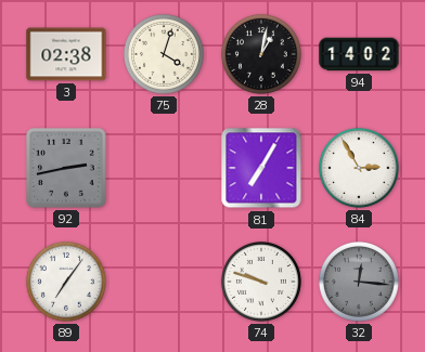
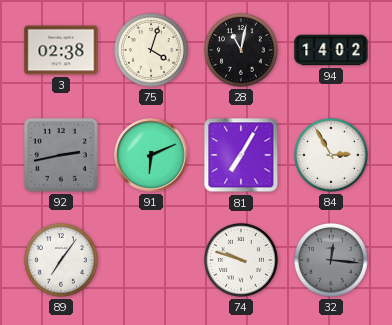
28: 1:02 -> 11:02 (241, 50)
91: none -> 6:11 (151, 155)
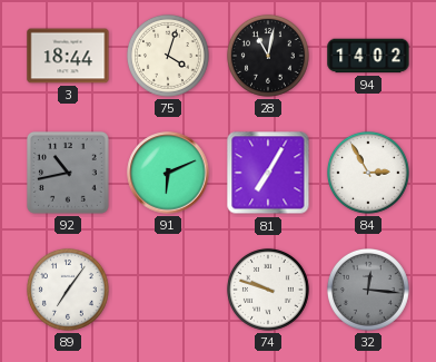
3: 02:38 -> 18:44 (68, 56)
92: 2:43 -> 10:43 (69, 174)
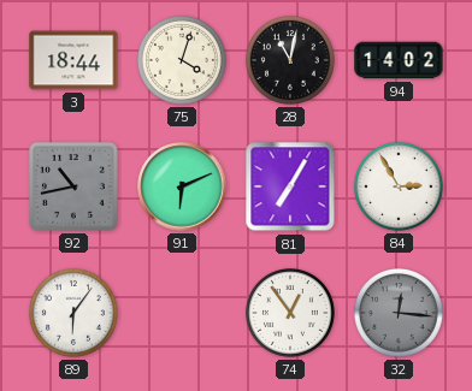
89: 7:06 -> 6:06 (73, 313)
74: 9:48 -> 12:54 (290, 313)
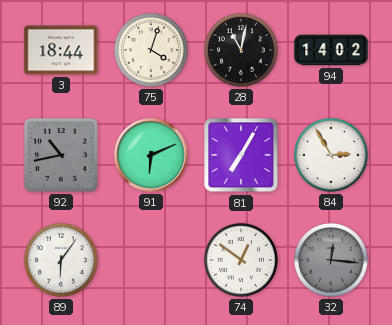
74: 12:54 -> 12:51 (241, 260)
